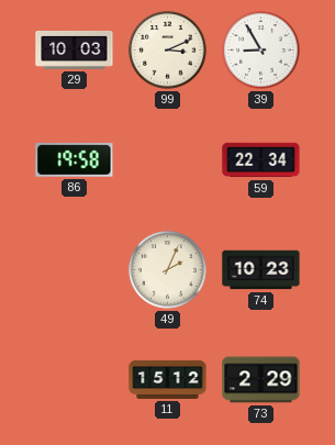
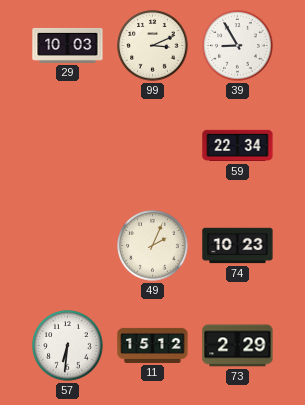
86: 19:58 -> none (75, 160)
57: none -> 6:31 (68, 346)
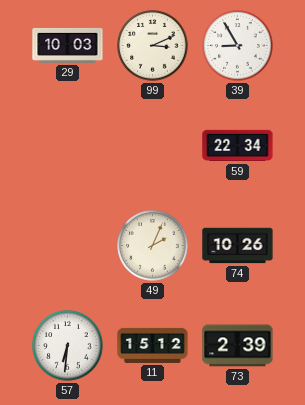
74: 10:23 -> 10:26 (238, 246)
73: 2:29 -> 2:39 (238, 346)
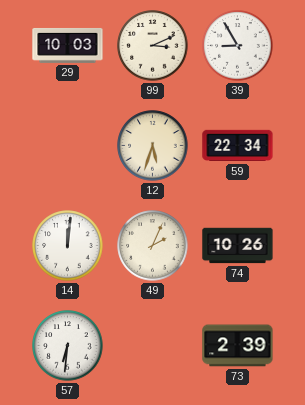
12: none -> 5:33 (153, 146)
14: none -> 12:01 (68, 246)
11: 15:12 -> none (153, 345)
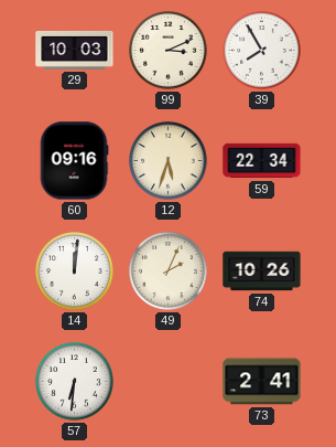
39: 8:55 -> 7:55 (262, 51)
60: none -> 09:16 (74, 161)
73: 2:39 -> 2:41 (262, 382)
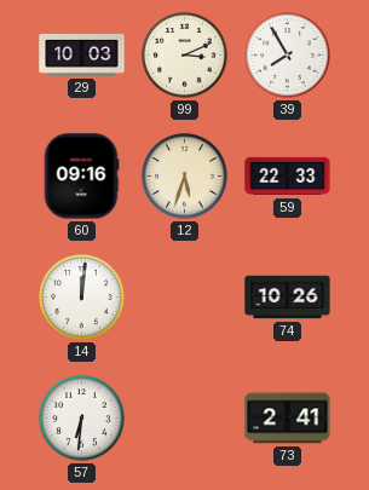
59: 22:34 -> 22:33 (288, 177)
49: 2:04 -> none (169, 272)
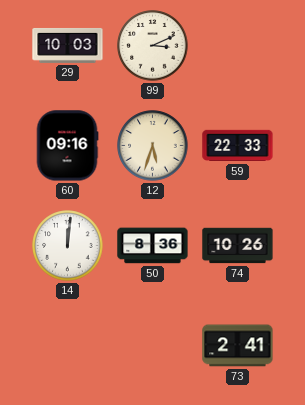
39: 7:55 -> none (288, 56)
50: none -> 8:36 (153, 246)
57: 6:31 -> none (82, 419)
